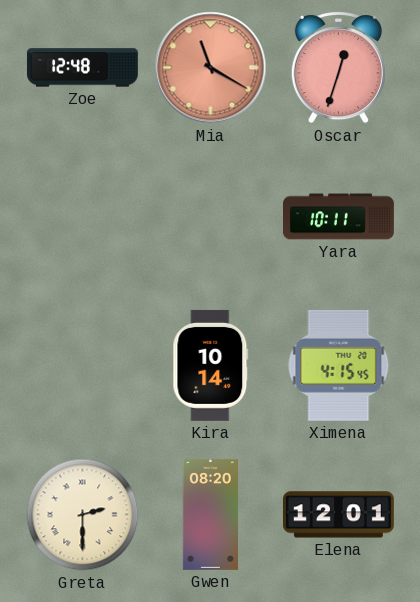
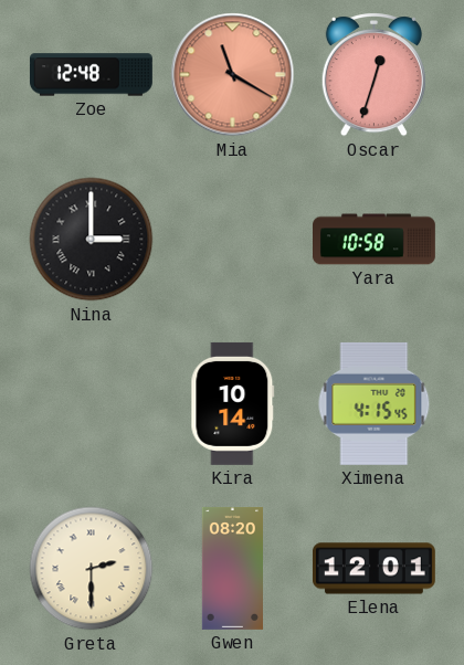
Nina: none -> 3:00 (92, 240)
Yara: 10:11 -> 10:58 (375, 240)
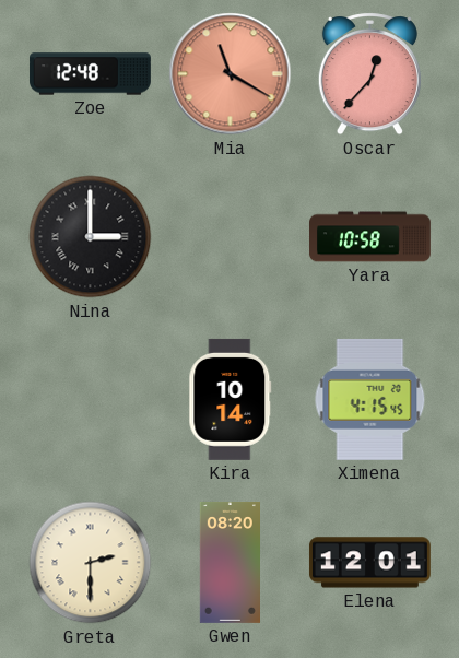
Oscar: 12:33 -> 12:37 (369, 74)
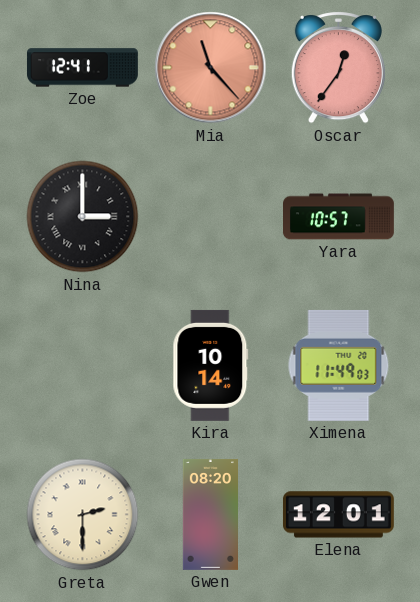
Zoe: 12:48 -> 12:41 (82, 68)
Mia: 11:20 -> 11:23 (211, 68)
Oscar: 12:37 -> 12:36 (338, 68)
Yara: 10:58 -> 10:57 (339, 217)
Ximena: 4:15 -> 11:49 (339, 365)
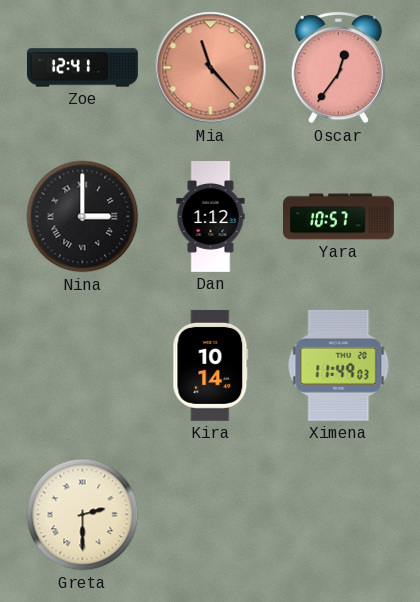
Dan: none -> 1:12 (211, 217)
Gwen: 08:20 -> none (210, 514)
Elena: 12:01 -> none (338, 515)
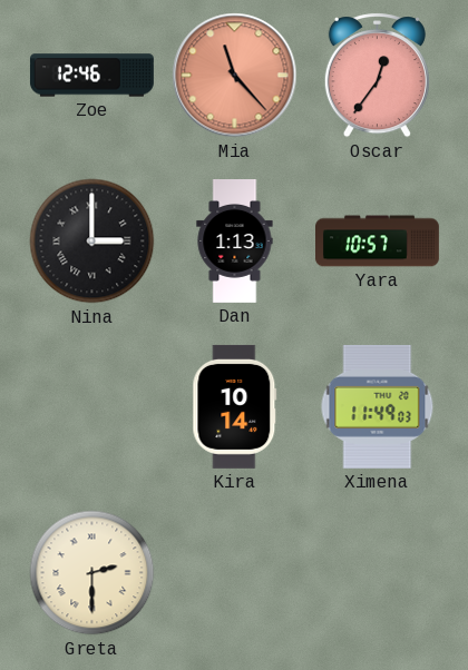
Zoe: 12:41 -> 12:46 (91, 76)
Dan: 1:12 -> 1:13 (235, 242)
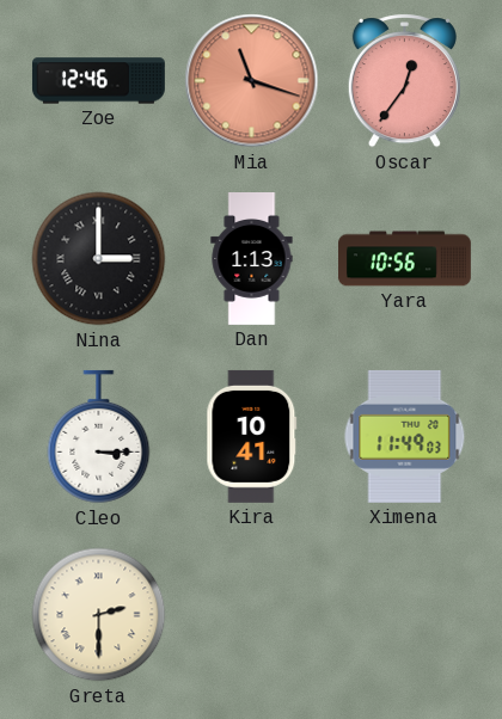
Mia: 11:23 -> 11:18 (252, 81)
Yara: 10:57 -> 10:56 (405, 259)
Cleo: none -> 3:15 (99, 437)
Kira: 10:14 -> 10:41 (252, 436)
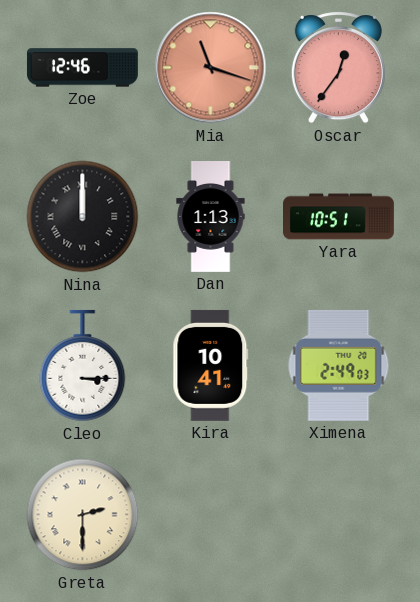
Nina: 3:00 -> 12:00 (83, 217)
Yara: 10:56 -> 10:51 (339, 217)
Ximena: 11:49 -> 2:49 (339, 365)
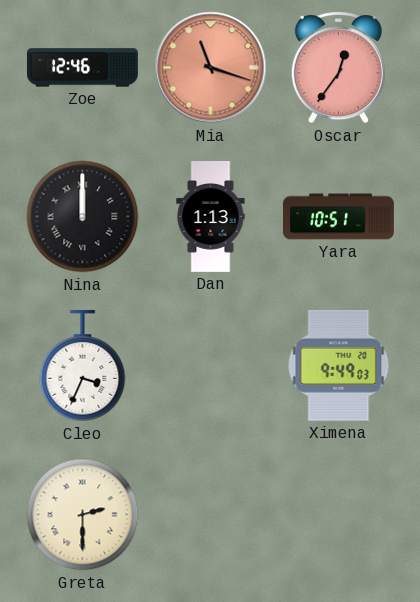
Cleo: 3:15 -> 3:34 (83, 366)
Kira: 10:41 -> none (211, 365)
Ximena: 2:49 -> 9:49 (339, 365)
